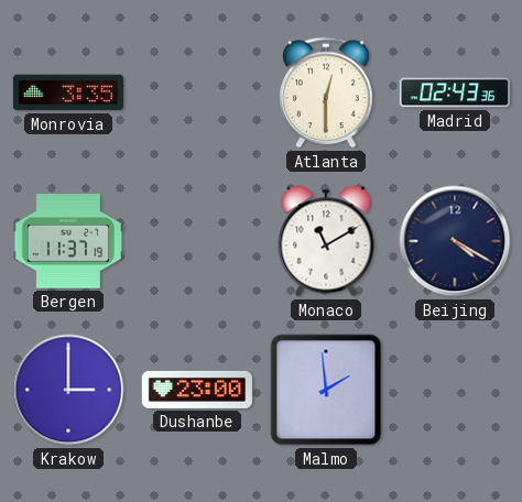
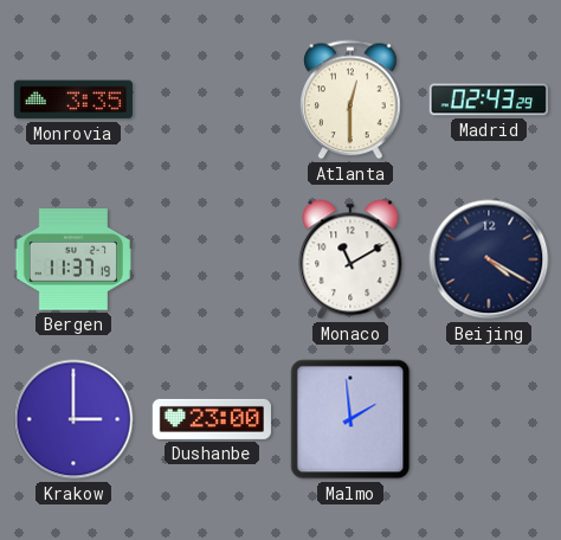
Madrid: 02:43:36 -> 02:43:29 (489, 99)
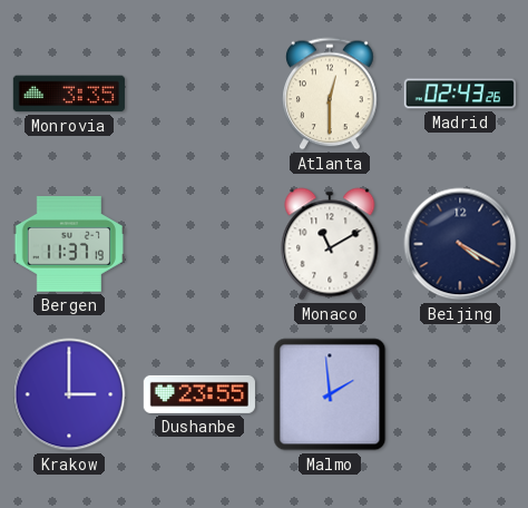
Madrid: 02:43:29 -> 02:43:26 (460, 94)
Dushanbe: 23:00 -> 23:55 (199, 394)
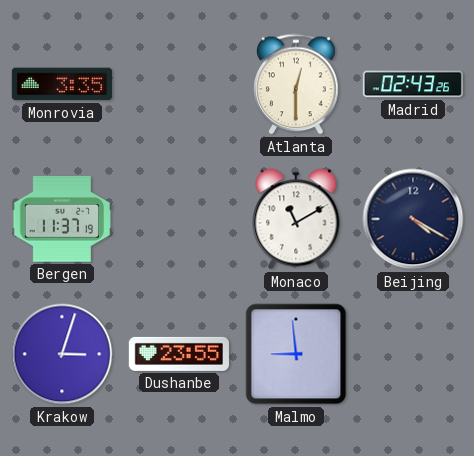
Krakow: 3:00 -> 3:03 (62, 354)
Malmo: 1:59 -> 8:59 (296, 354)
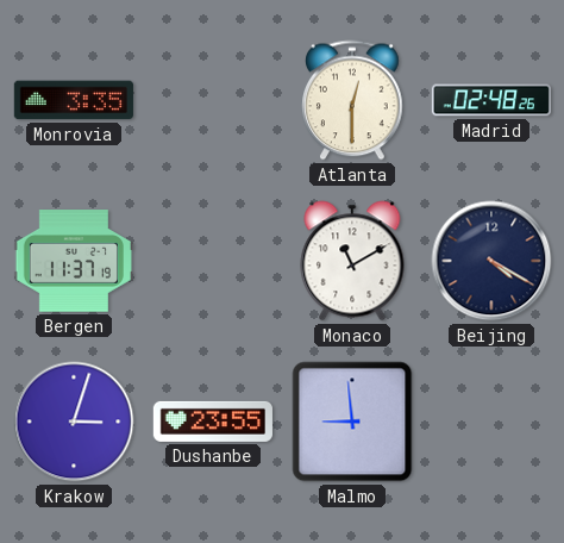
Madrid: 02:43 -> 02:48 (491, 100)
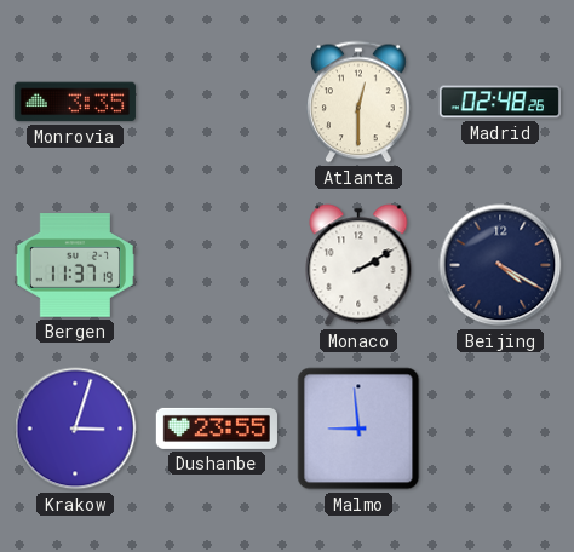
Monaco: 11:10 -> 2:10 (358, 265)
